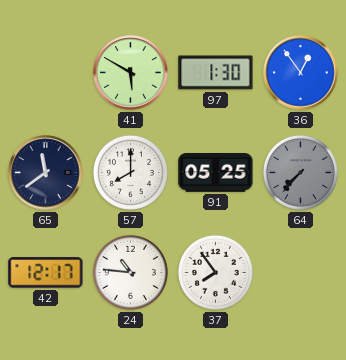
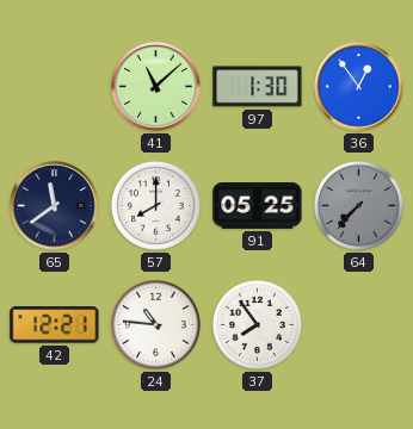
41: 5:50 -> 11:08 (156, 87)
42: 12:17 -> 12:21 (55, 325)
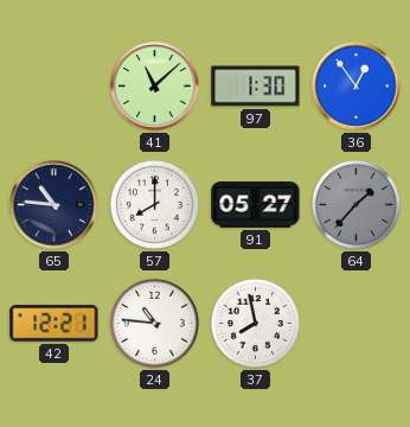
65: 11:39 -> 10:46 (55, 205)
91: 05:25 -> 05:27 (256, 205)
64: 7:37 -> 1:37 (355, 204)
37: 7:54 -> 7:58 (255, 323)
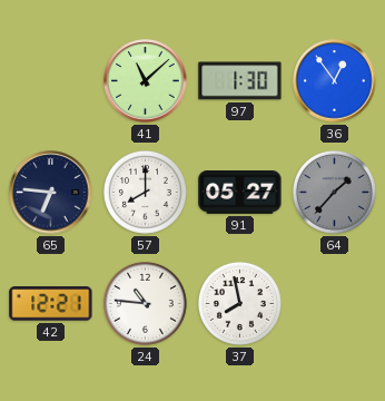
65: 10:46 -> 6:46 (51, 193)
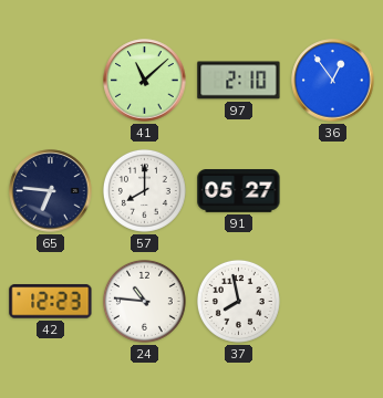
97: 1:30 -> 2:10 (239, 81)
64: 1:37 -> none (334, 192)
42: 12:21 -> 12:23 (51, 302)
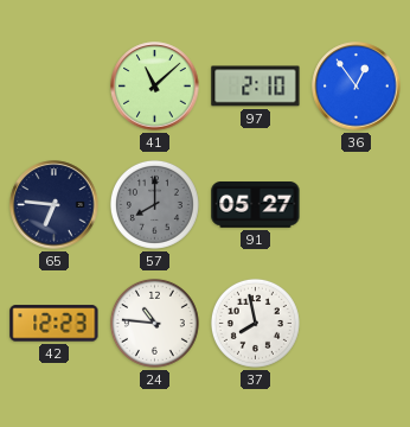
57 dial: white -> grey (154, 204)
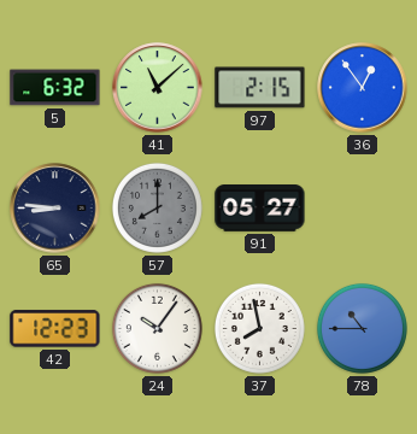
5: none -> 6:32 (55, 88)
97: 2:10 -> 2:15 (260, 88)
65: 6:46 -> 8:46 (55, 209)
24: 10:46 -> 10:06 (157, 328)
78: none -> 10:45 (362, 328)
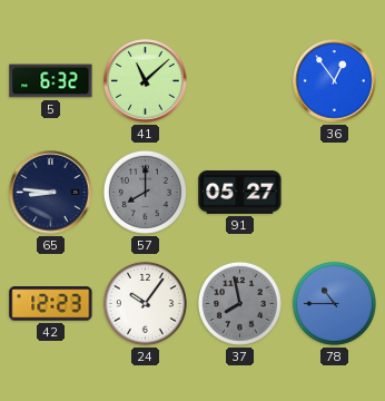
97: 2:15 -> none (260, 88)
37 dial: white -> grey (239, 303)
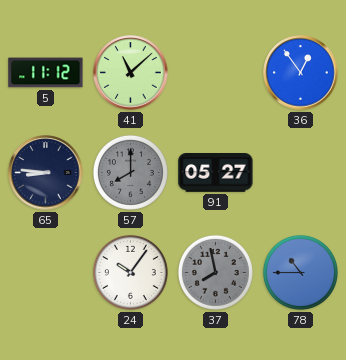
5: 6:32 -> 11:12 (46, 73)
42: 12:23 -> none (51, 304)
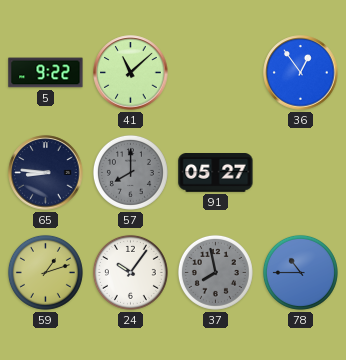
5: 11:12 -> 9:22 (46, 73)
59: none -> 1:12 (45, 272)
